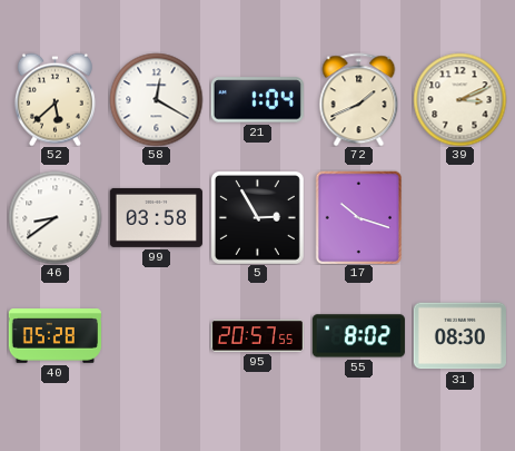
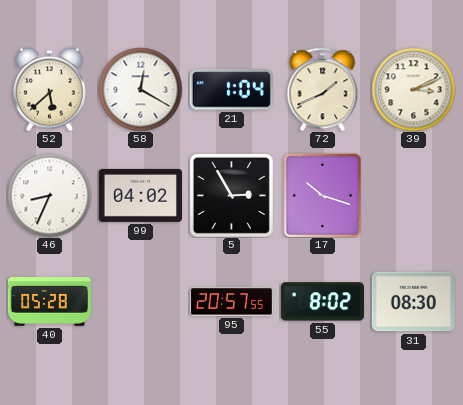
46: 8:39 -> 8:34 (49, 195)
99: 03:58 -> 04:02 (140, 195)
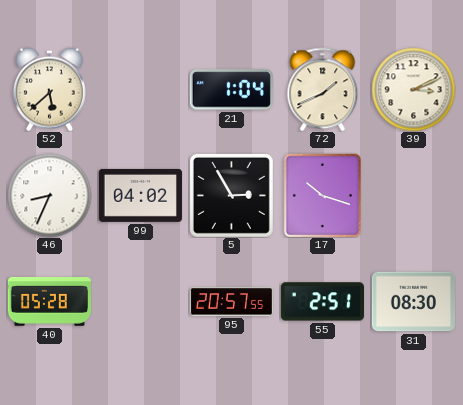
58: 12:20 -> none (140, 89)
55: 8:02 -> 2:51 (322, 302)
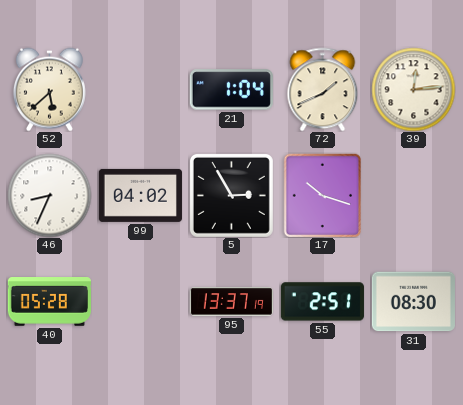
39: 3:11 -> 12:14 (413, 89)
95: 20:57 -> 13:37 (231, 302)
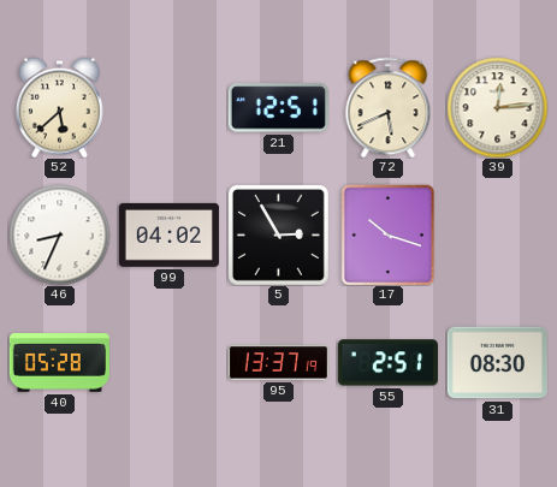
21: 1:04 -> 12:51 (278, 108)
72: 1:41 -> 5:41 (389, 107)
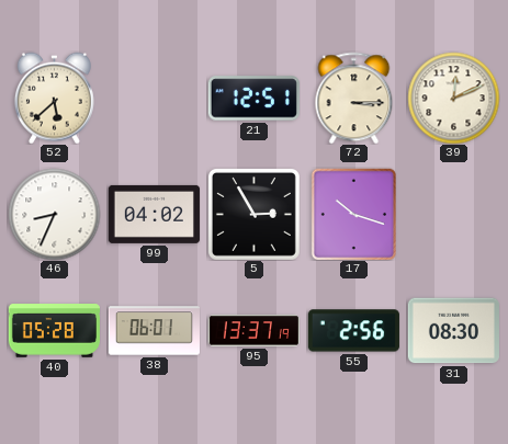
72: 5:41 -> 3:15 (354, 98)
39: 12:14 -> 12:11 (453, 98)
38: none -> 06:01 (154, 331)
55: 2:51 -> 2:56 (353, 331)
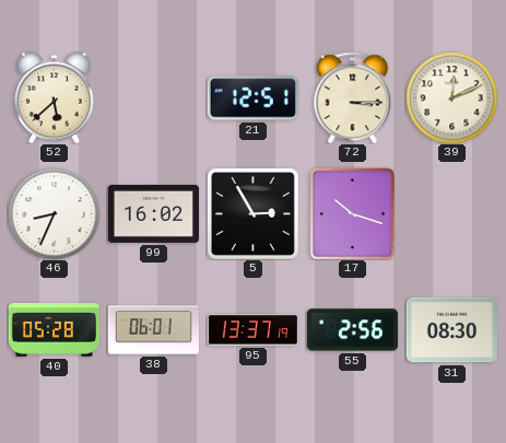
99: 04:02 -> 16:02 (153, 213)
